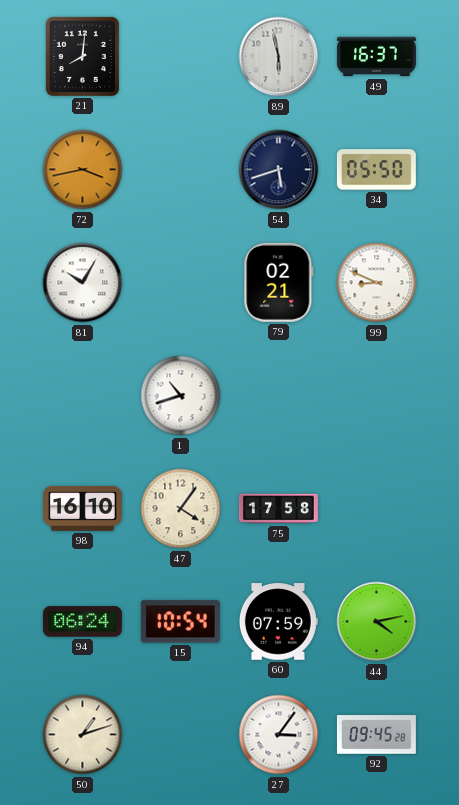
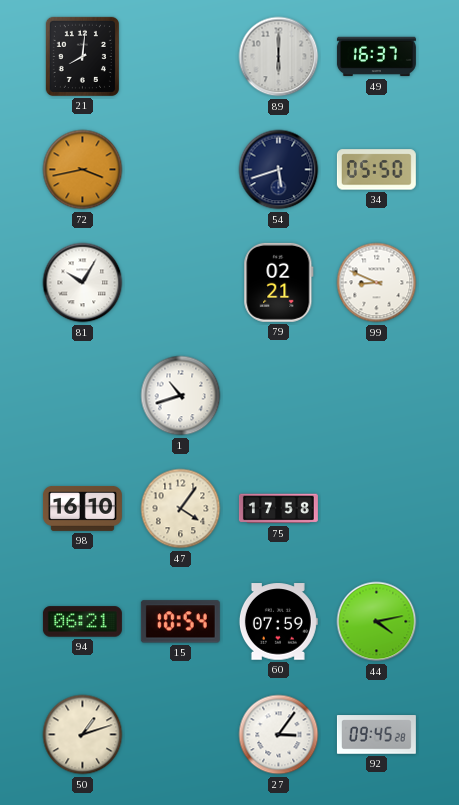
89: 5:58 -> 6:00 (279, 57)
94: 06:24 -> 06:21 (82, 622)
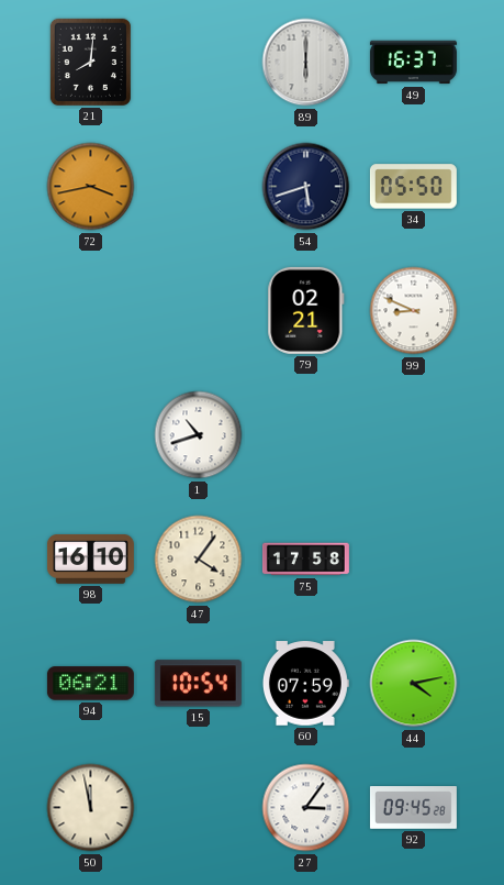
81: 10:05 -> none (83, 283)
50: 1:12 -> 11:58 (91, 808)
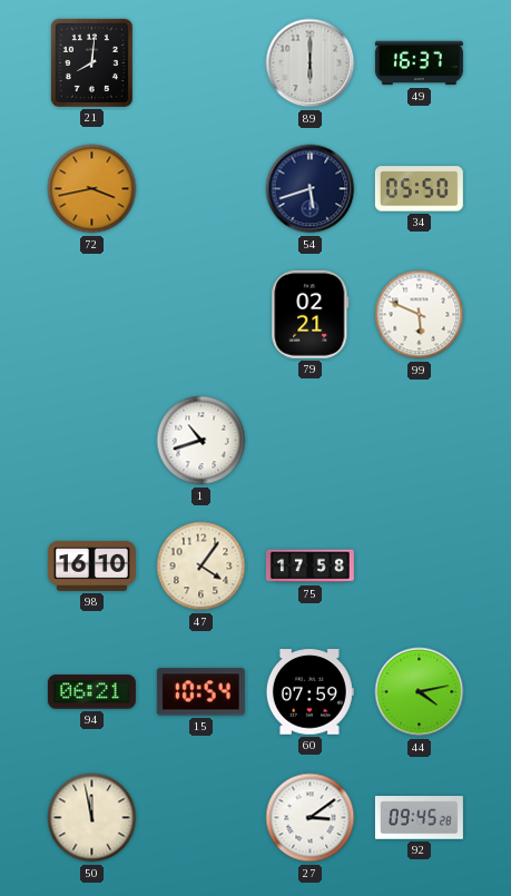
99: 8:49 -> 5:49 (420, 315)
27: 3:06 -> 3:09 (311, 818)
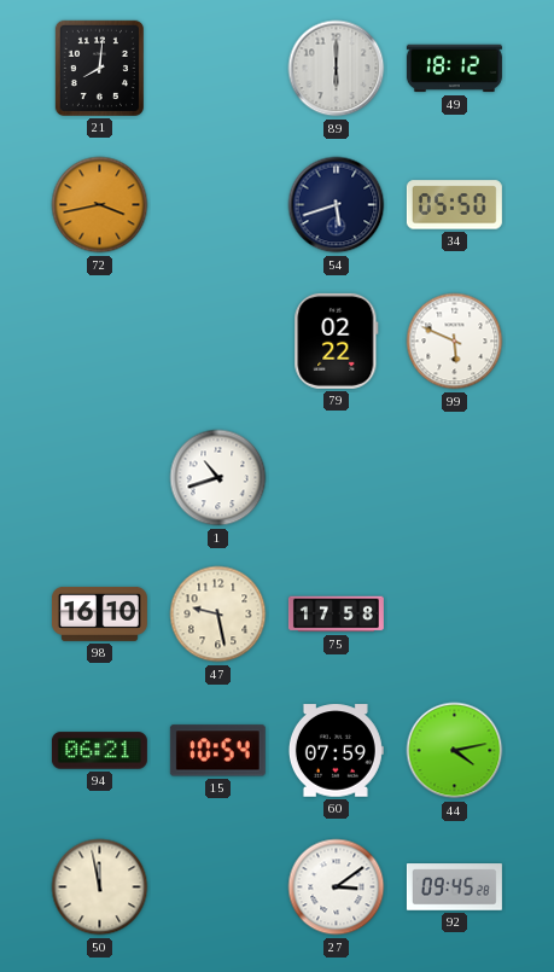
49: 16:37 -> 18:12 (454, 69)
79: 02:21 -> 02:22 (337, 341)
47: 4:06 -> 9:28 (218, 615)
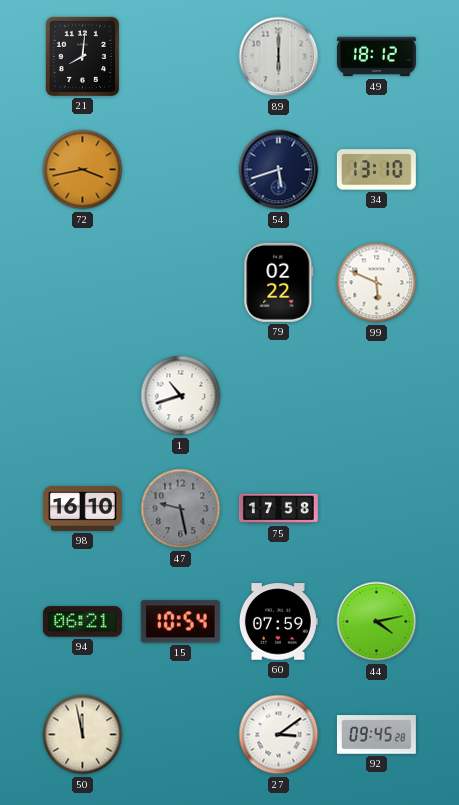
34: 05:50 -> 13:10 (376, 170)
47 dial: cream -> grey (181, 509)
